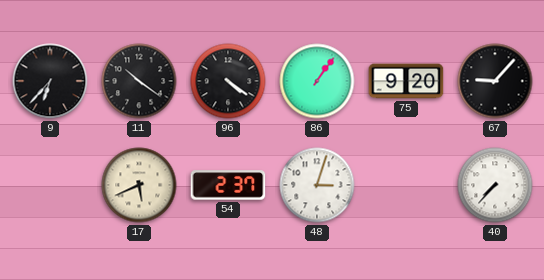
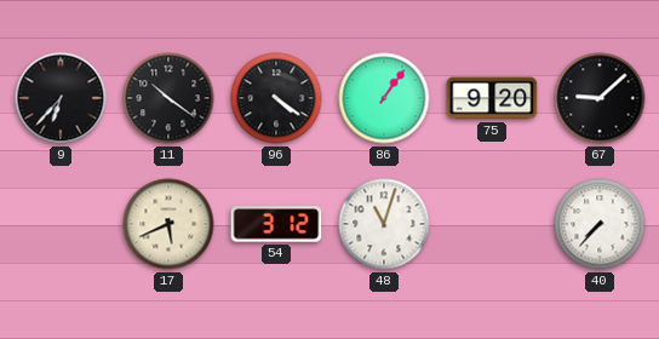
67: 9:07 -> 9:08 (600, 98)
54: 2:37 -> 3:12 (276, 224)
48: 3:03 -> 11:03 (384, 224)
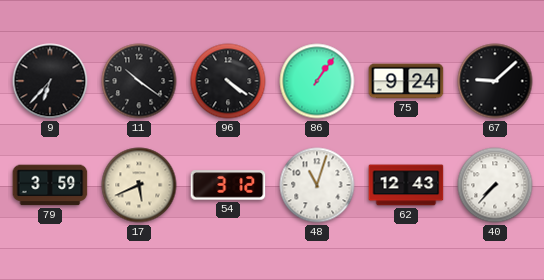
75: 9:20 -> 9:24 (406, 81)
79: none -> 3:59 (50, 185)
62: none -> 12:43 (406, 185)
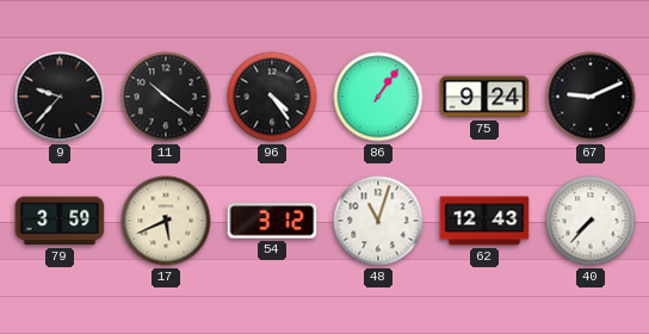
9: 6:37 -> 9:37 (60, 97)
96: 4:21 -> 4:24 (272, 97)
67: 9:08 -> 9:11 (591, 97)
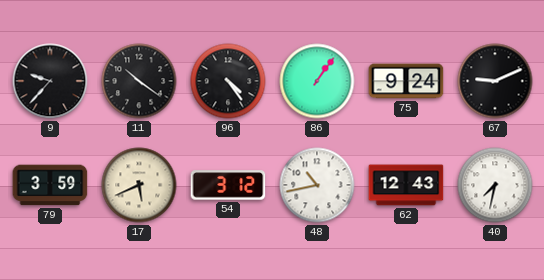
48: 11:03 -> 10:43 (317, 185)
40: 7:37 -> 7:32 (495, 185)
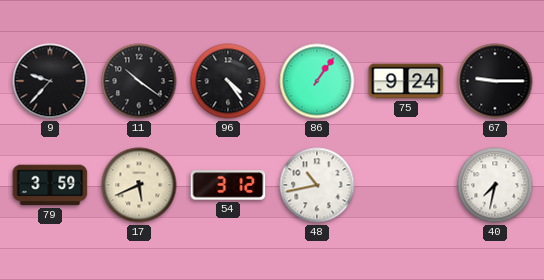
67: 9:11 -> 9:15 (495, 81)
62: 12:43 -> none (406, 185)
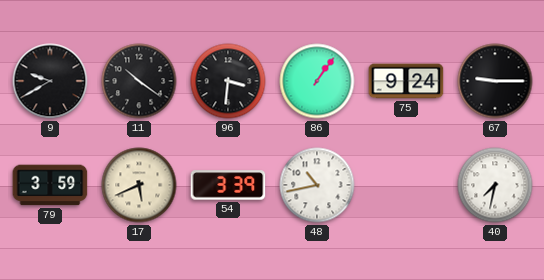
9: 9:37 -> 9:40 (50, 81)
96: 4:24 -> 3:31 (228, 81)
54: 3:12 -> 3:39 (228, 185)
